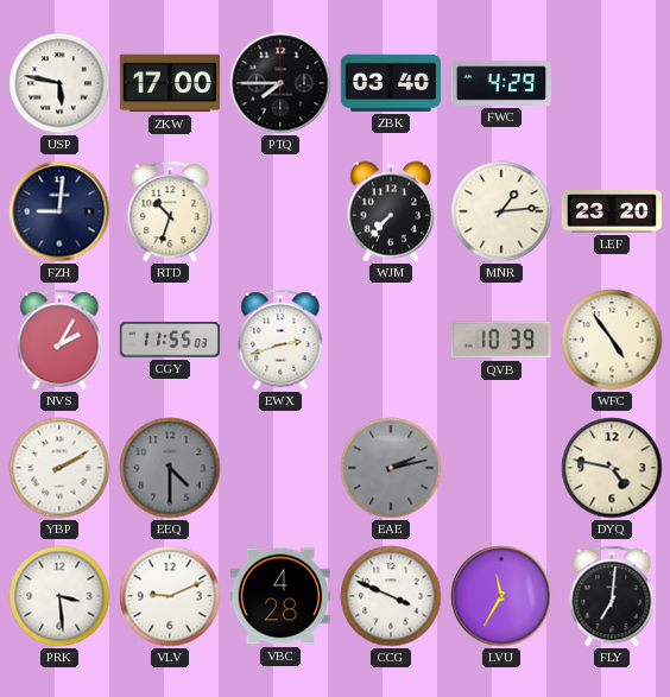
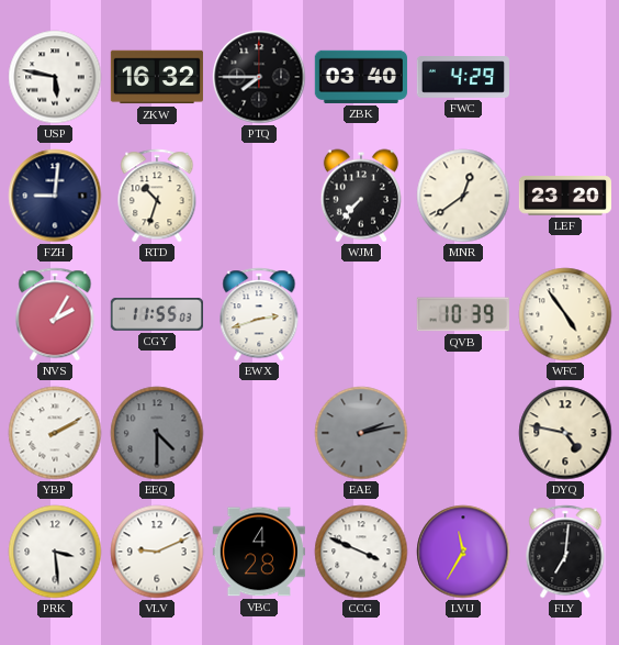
ZKW: 17:00 -> 16:32 (156, 77)
MNR: 1:14 -> 12:39 (463, 196)
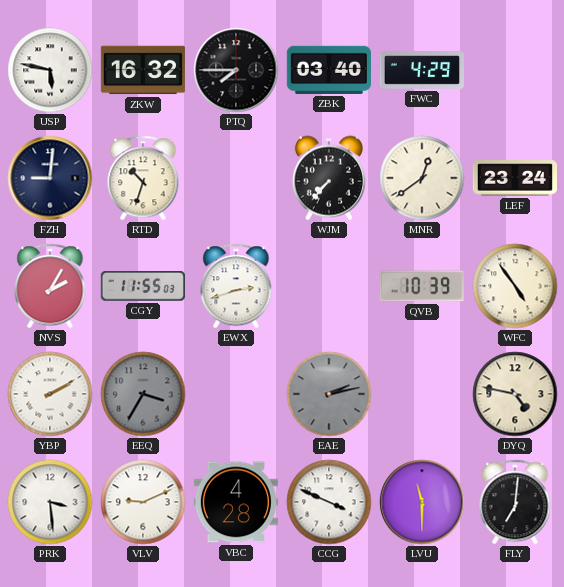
LEF: 23:20 -> 23:24 (514, 178)
EEQ: 4:30 -> 3:35 (143, 394)
LVU: 11:35 -> 11:30 (422, 502)
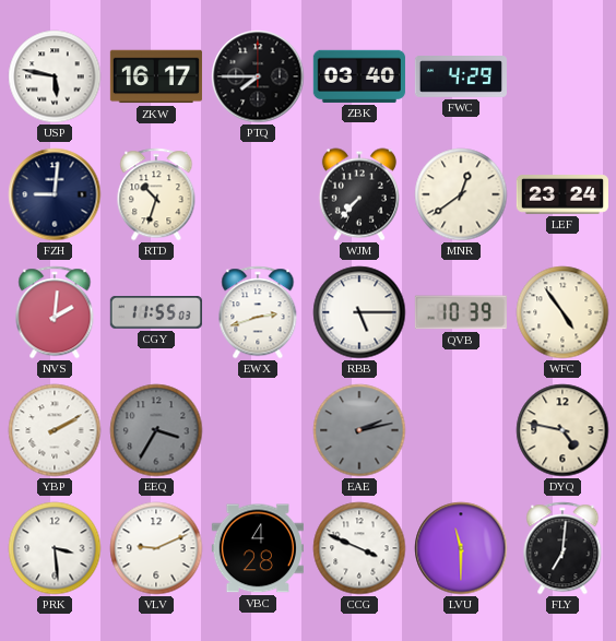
ZKW: 16:32 -> 16:17 (155, 76)
NVS: 2:05 -> 2:01 (55, 312)
RBB: none -> 5:15 (359, 312)
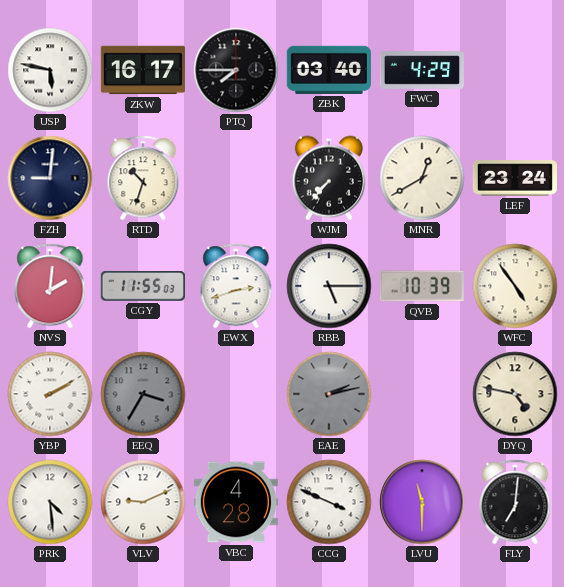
MNR: 12:39 -> 12:40 (422, 178)
PRK: 3:29 -> 4:29 (50, 502)
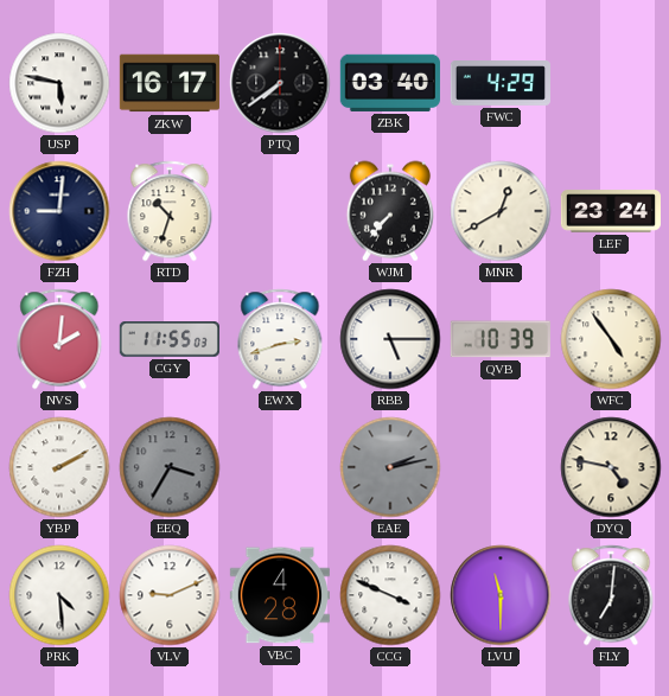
PTQ: 7:45 -> 7:39 (280, 83)
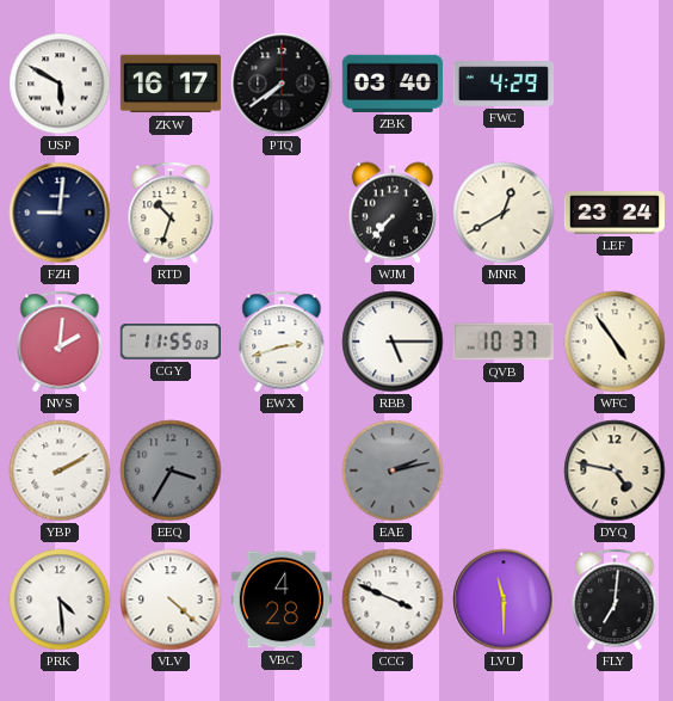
USP: 5:47 -> 5:50 (60, 84)
QVB: 10:39 -> 10:37 (504, 342)
VLV: 9:11 -> 4:22 (171, 599)
